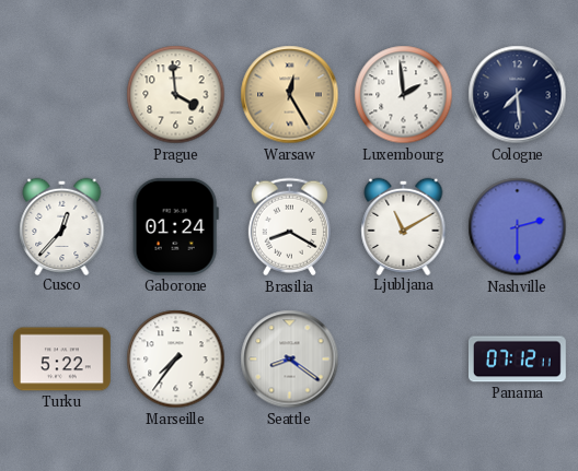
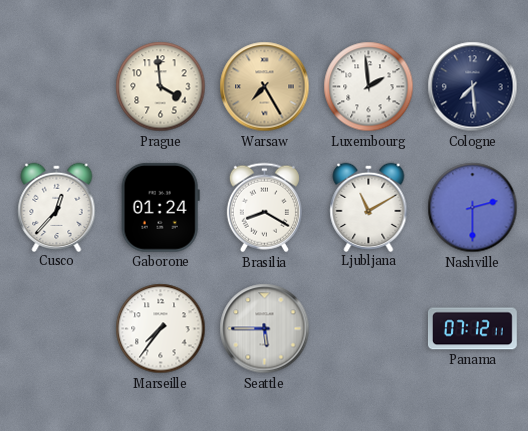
Warsaw: 12:25 -> 7:25 (265, 87)
Turku: 5:22 -> none (61, 360)
Seattle: 8:21 -> 5:45 (265, 329)
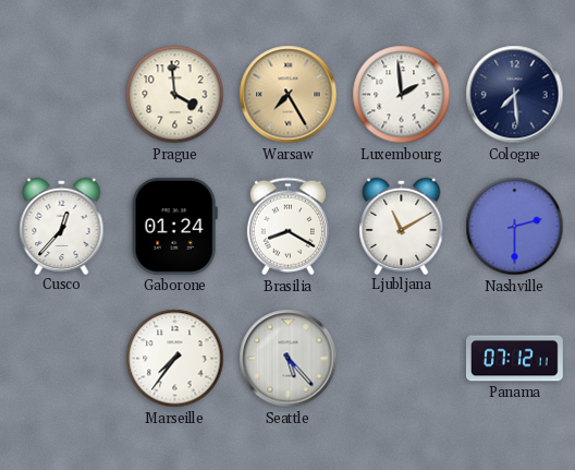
Seattle: 5:45 -> 5:23 (289, 359)
